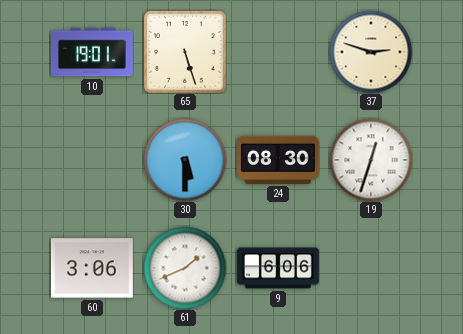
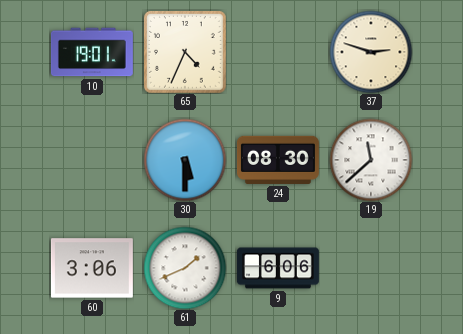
65: 5:27 -> 4:34 (185, 52)
19: 12:33 -> 11:38 (371, 160)
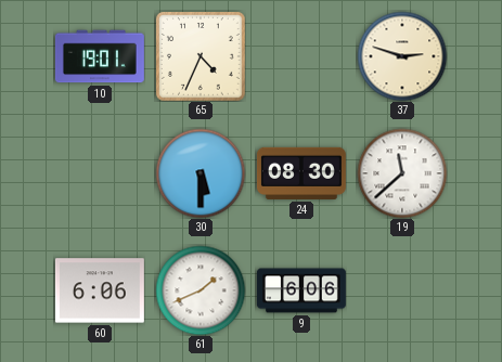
60: 3:06 -> 6:06 (100, 290)
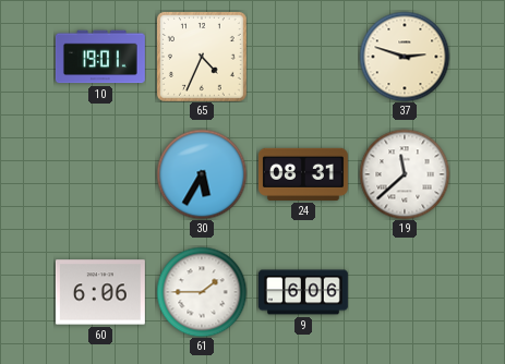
30: 5:30 -> 5:35 (202, 174)
24: 08:30 -> 08:31 (303, 174)
61: 1:41 -> 1:45 (202, 292)
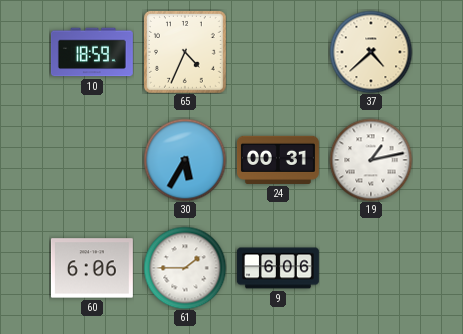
10: 19:01 -> 18:59 (92, 52)
37: 2:48 -> 4:38 (371, 52)
24: 08:31 -> 00:31 (278, 160)
19: 11:38 -> 1:13 (371, 160)
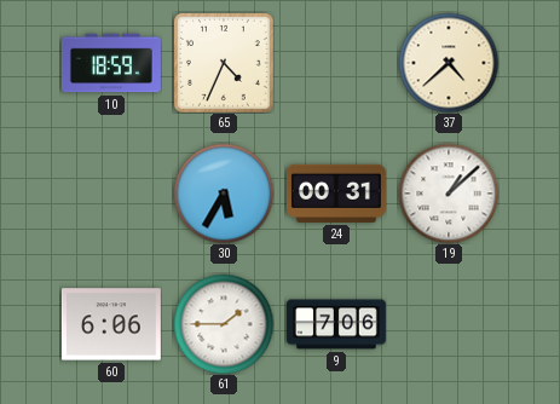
19: 1:13 -> 1:08 (449, 194)
9: 6:06 -> 7:06 (336, 324)
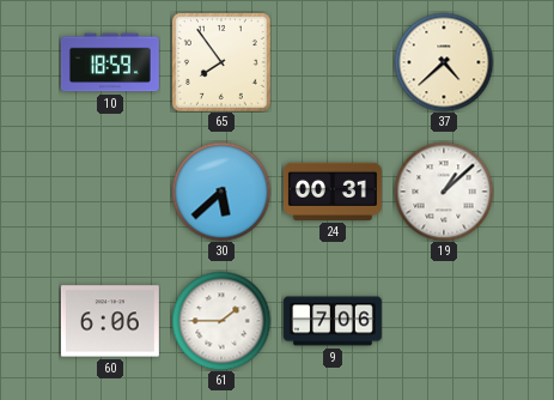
65: 4:34 -> 7:54 (221, 62)
30: 5:35 -> 5:38 (221, 192)
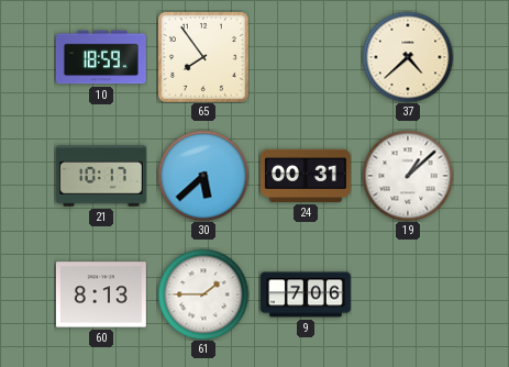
21: none -> 10:17 (101, 176)
60: 6:06 -> 8:13 (101, 294)
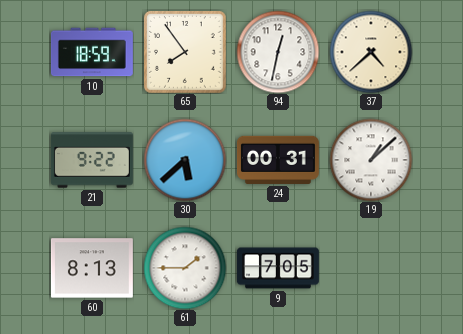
94: none -> 12:32 (278, 52)
21: 10:17 -> 9:22 (92, 160)
9: 7:06 -> 7:05 (278, 268)
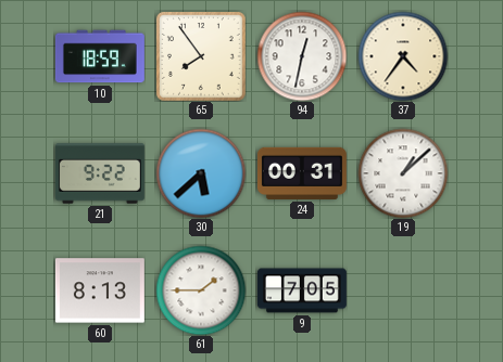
37: 4:38 -> 4:36 (403, 56)
